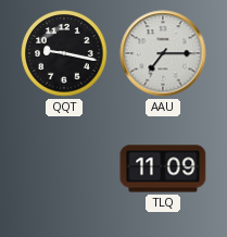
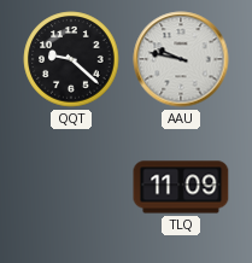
QQT: 9:17 -> 9:22 (71, 59)
AAU: 7:15 -> 9:47 (181, 59)
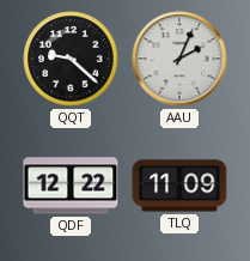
AAU: 9:47 -> 2:04 (179, 59)
QDF: none -> 12:22 (71, 186)
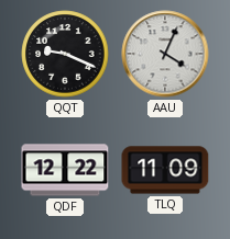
QQT: 9:22 -> 9:19 (65, 54)
AAU: 2:04 -> 4:04 (165, 54)
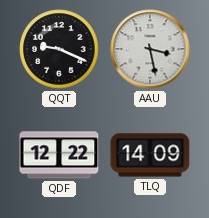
AAU: 4:04 -> 3:28 (150, 49)
TLQ: 11:09 -> 14:09 (150, 155)
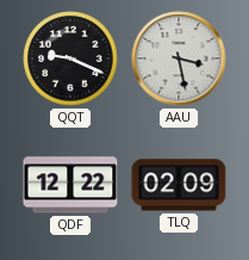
TLQ: 14:09 -> 02:09 (179, 185)
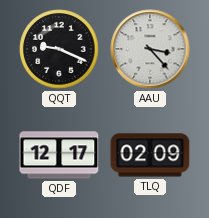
AAU: 3:28 -> 3:23 (150, 49)
QDF: 12:22 -> 12:17 (59, 155)
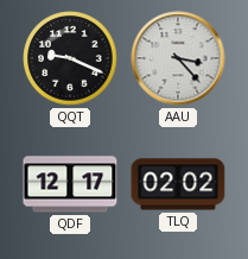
TLQ: 02:09 -> 02:02 (178, 184)
